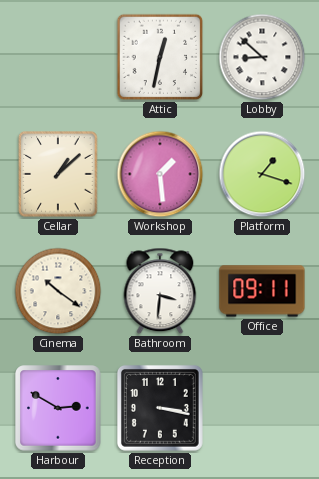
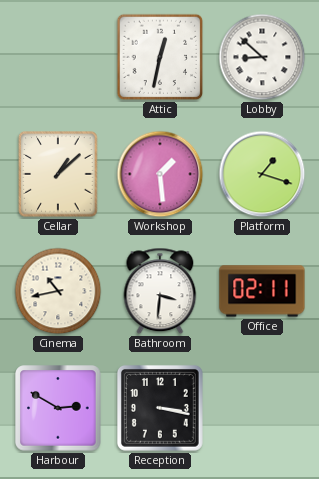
Cinema: 10:21 -> 10:43 (58, 291)
Office: 09:11 -> 02:11 (262, 291)
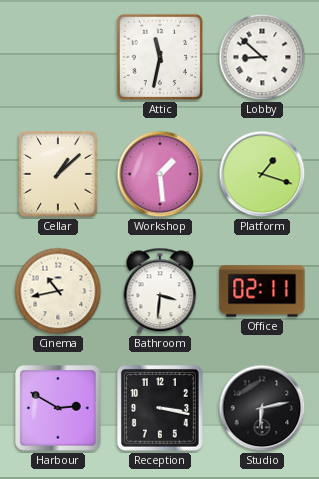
Attic: 12:32 -> 11:32 (160, 57)
Studio: none -> 6:13 (262, 408)
